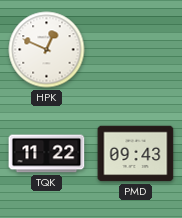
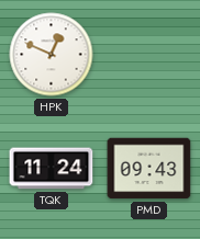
TQK: 11:22 -> 11:24 (52, 169)
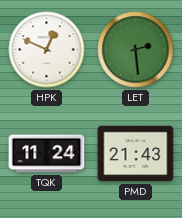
LET: none -> 2:29 (136, 50)
PMD: 09:43 -> 21:43 (136, 154)
